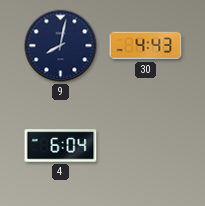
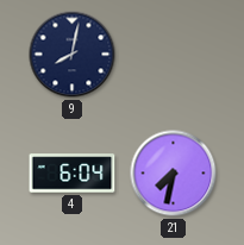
30: 4:43 -> none (146, 46)
21: none -> 7:32 (174, 174)
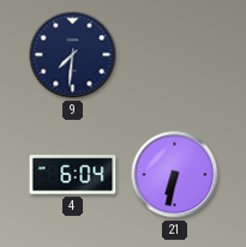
9: 8:02 -> 7:31 (73, 55)
21: 7:32 -> 6:32 (175, 175)
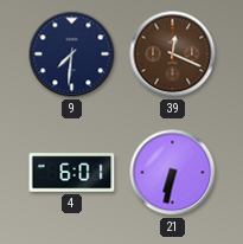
39: none -> 12:19 (173, 54)
4: 6:04 -> 6:01 (72, 173)
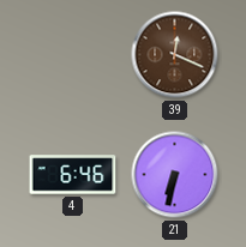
9: 7:31 -> none (72, 54)
4: 6:01 -> 6:46 (73, 175)
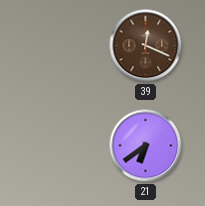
4: 6:46 -> none (73, 175)
21: 6:32 -> 6:39 (146, 146)
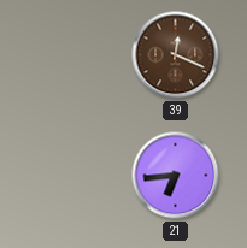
21: 6:39 -> 6:44 (176, 176)
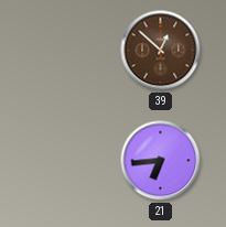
39: 12:19 -> 12:52 (161, 51)
